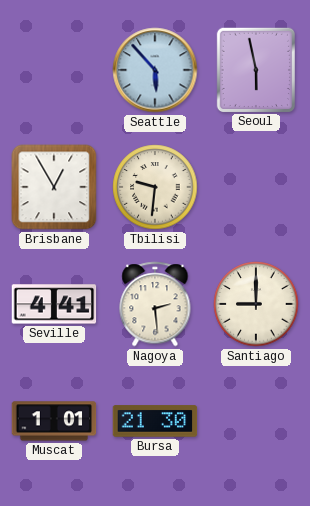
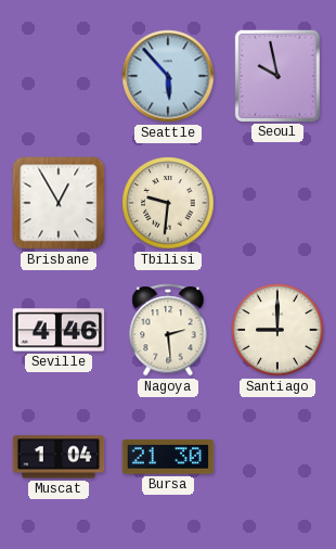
Seoul: 5:58 -> 9:58 (276, 75)
Seville: 4:41 -> 4:46 (59, 330)
Muscat: 1:01 -> 1:04 (59, 457)
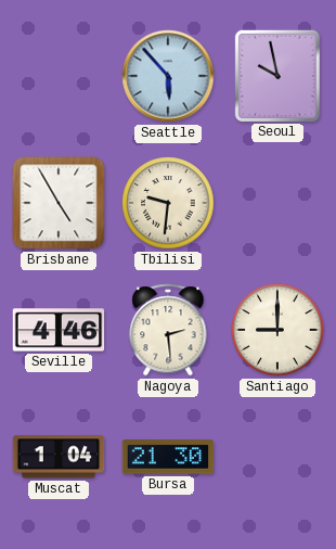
Brisbane: 12:55 -> 4:55 (59, 203)
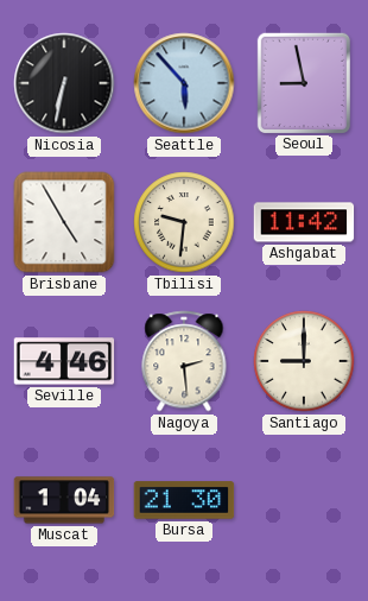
Nicosia: none -> 6:32 (64, 83)
Seoul: 9:58 -> 8:58 (303, 82)
Ashgabat: none -> 11:42 (304, 222)
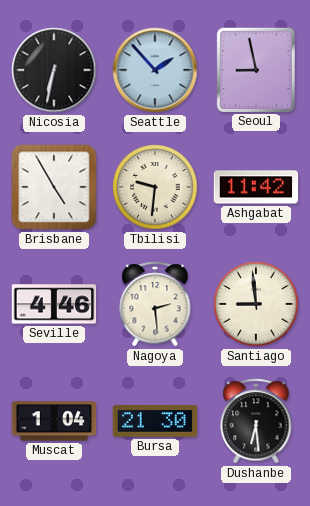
Seattle: 5:53 -> 1:53 (155, 70)
Santiago: 9:00 -> 8:59 (256, 304)
Dushanbe: none -> 6:29 (256, 421)
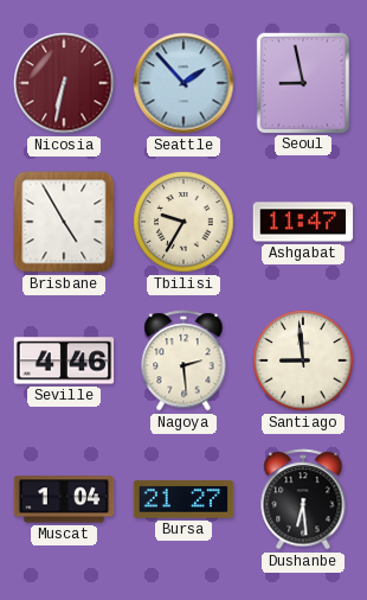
Nicosia dial: black -> burgundy (64, 83)
Tbilisi: 9:31 -> 9:35 (183, 222)
Ashgabat: 11:42 -> 11:47 (303, 222)
Bursa: 21:30 -> 21:27 (183, 499)
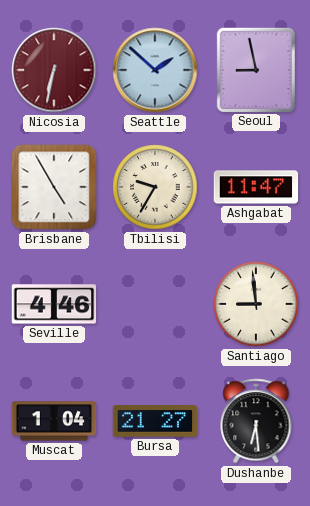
Seattle: 1:53 -> 1:52 (155, 70)
Nagoya: 2:29 -> none (183, 360)
